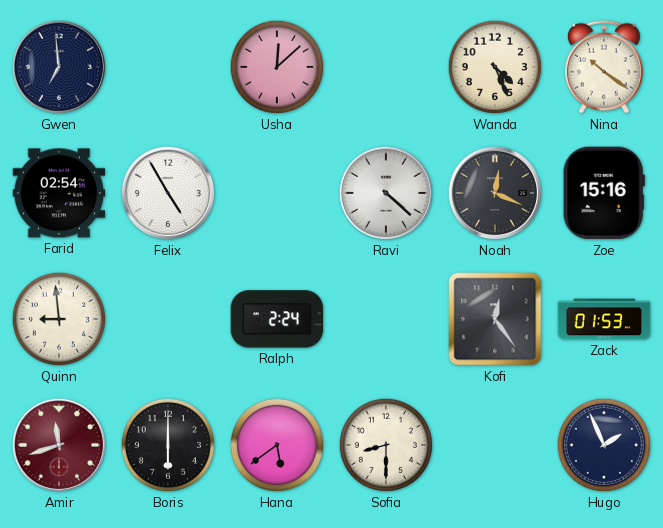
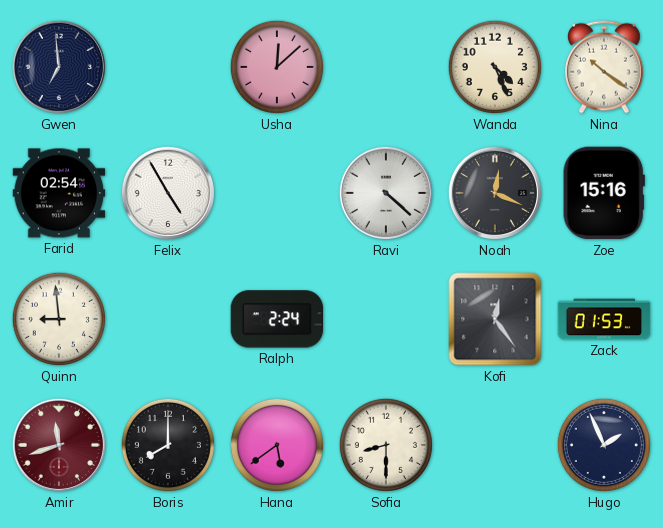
Boris: 6:00 -> 8:00 (168, 445)
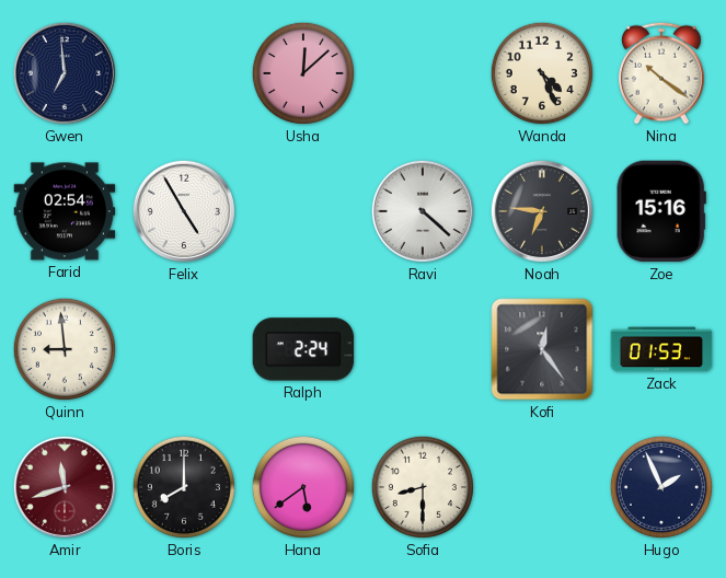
Noah: 12:19 -> 6:46 (542, 211)
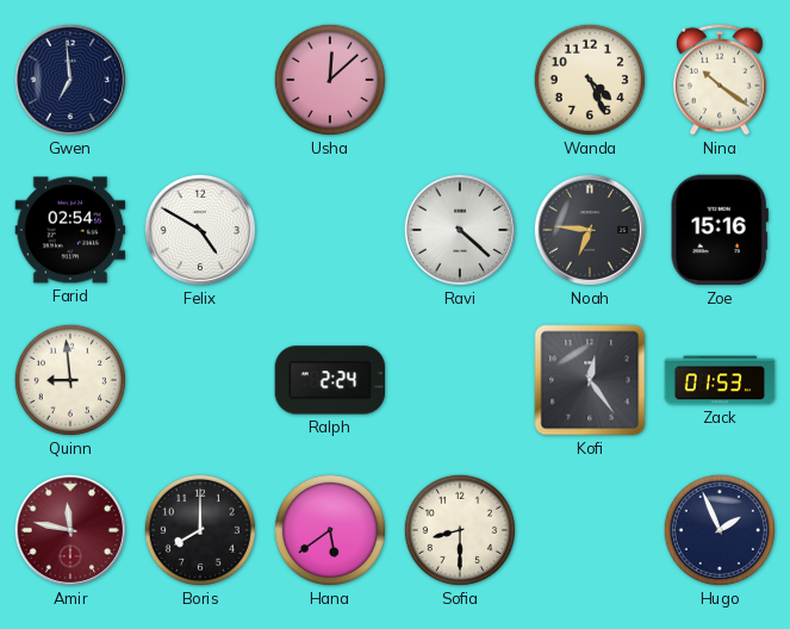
Felix: 4:55 -> 4:50 (200, 230)
Amir: 11:42 -> 11:47 (70, 530)
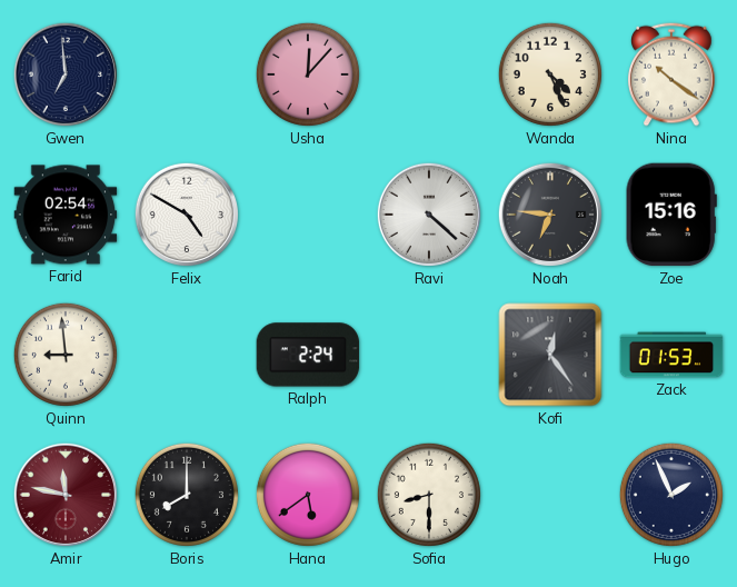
Usha: 12:08 -> 12:07 (308, 74)
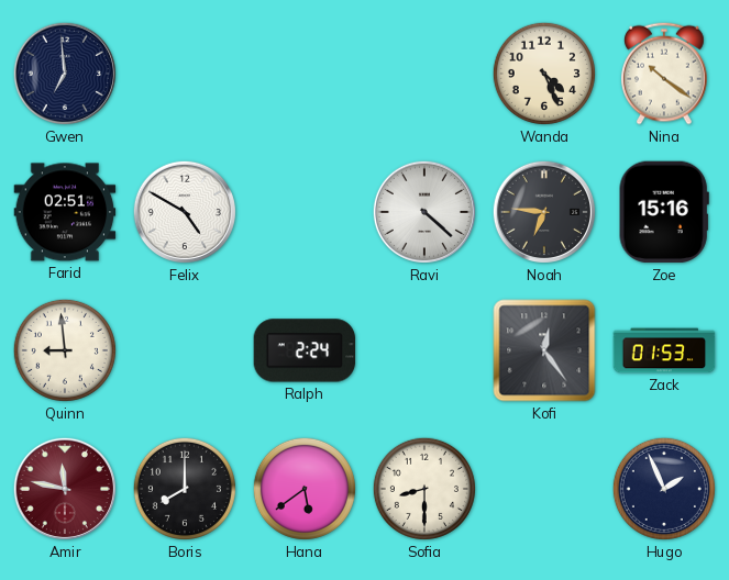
Usha: 12:07 -> none (308, 74)
Farid: 02:54 -> 02:51 (65, 212)
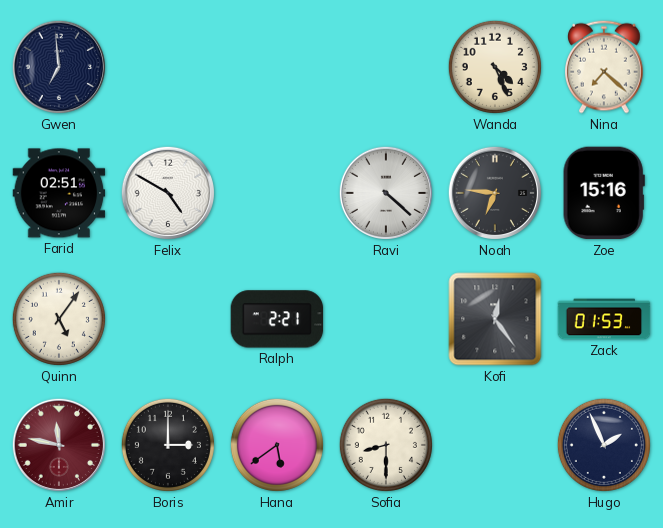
Nina: 10:21 -> 7:22 (605, 67)
Quinn: 8:59 -> 5:06 (59, 319)
Ralph: 2:24 -> 2:21 (277, 319)
Boris: 8:00 -> 3:00 (168, 445)
